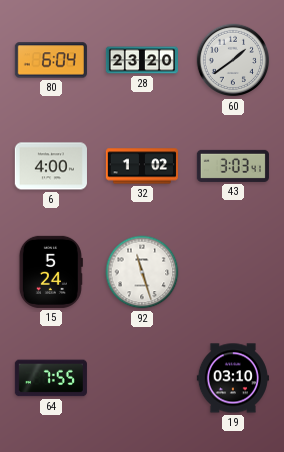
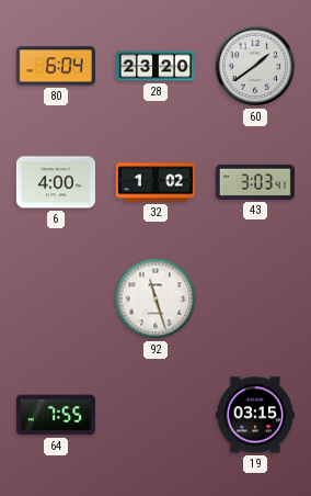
15: 5:24 -> none (51, 272)
19: 03:10 -> 03:15 (255, 415)
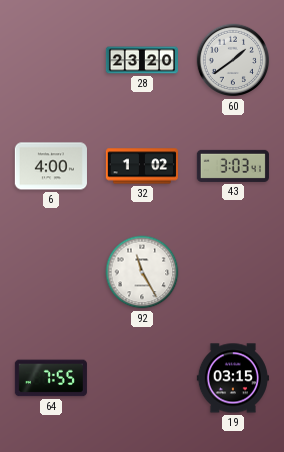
80: 6:04 -> none (56, 66)
92: 11:27 -> 11:25 (142, 272)
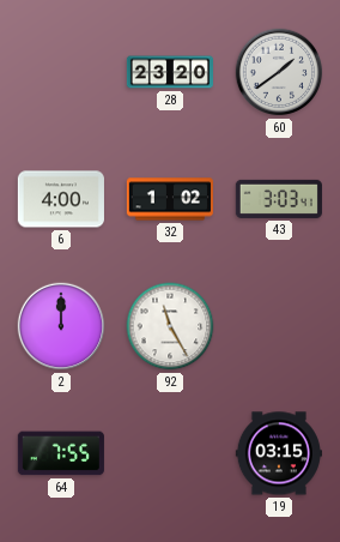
2: none -> 12:00 (61, 326)
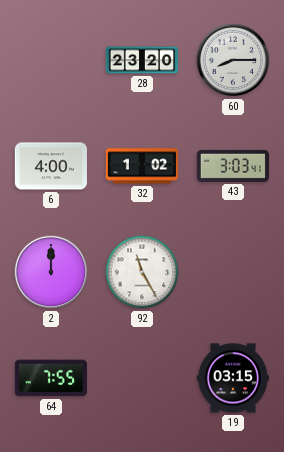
60: 1:39 -> 8:15 (233, 60)
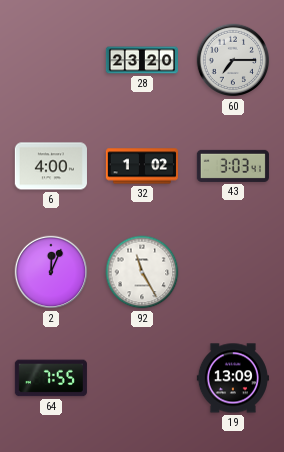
60: 8:15 -> 7:15 (233, 60)
2: 12:00 -> 12:04 (51, 272)
19: 03:15 -> 13:09 (233, 378)
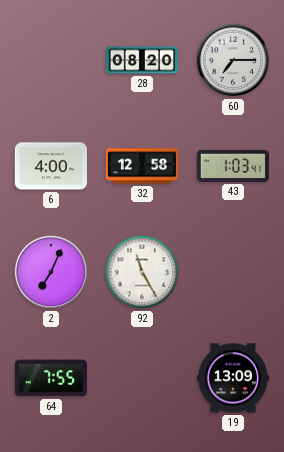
28: 23:20 -> 08:20 (141, 60)
32: 1:02 -> 12:58 (142, 166)
43: 3:03 -> 1:03 (233, 166)
2: 12:04 -> 7:04 (51, 272)
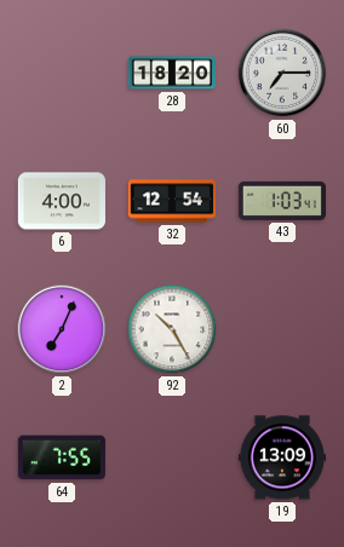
28: 08:20 -> 18:20 (171, 73)
32: 12:58 -> 12:54 (172, 201)
92: 11:25 -> 10:25 (172, 329)
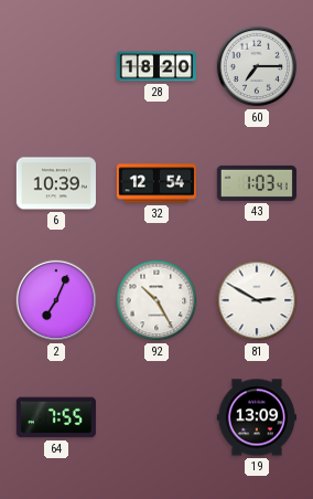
6: 4:00 -> 10:39 (56, 183)
81: none -> 2:50 (257, 300)
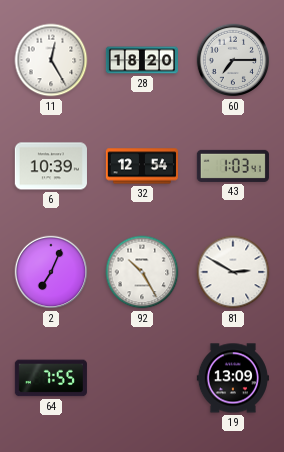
11: none -> 12:25 (51, 60)
